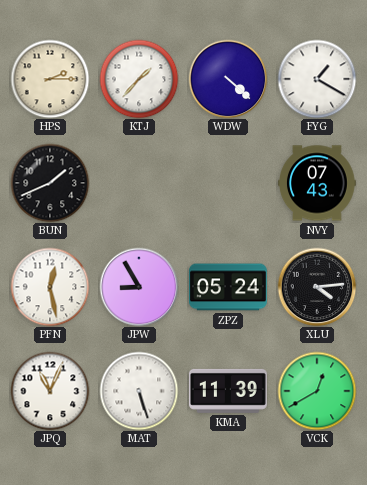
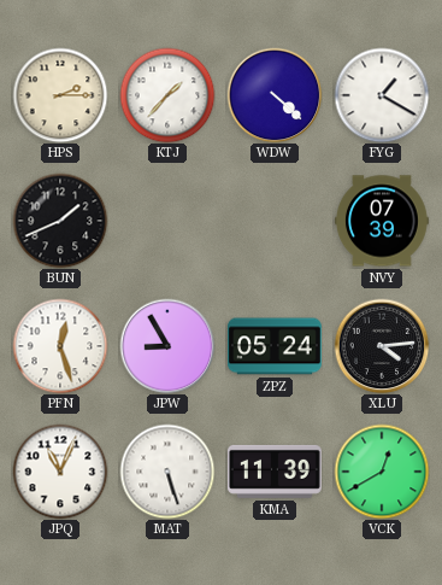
NVY: 07:43 -> 07:39 (383, 221)
PFN: 12:28 -> 12:27 (60, 346)
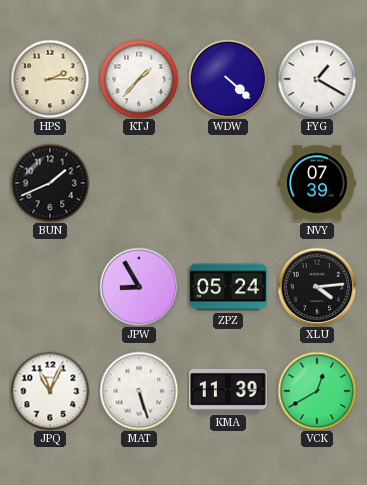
PFN: 12:27 -> none (60, 346)
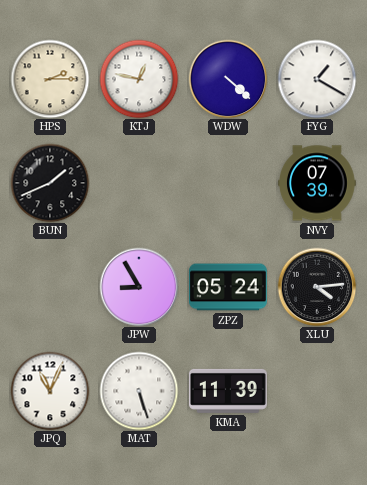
KTJ: 1:37 -> 12:47 (139, 79)
VCK: 12:40 -> none (317, 391)
